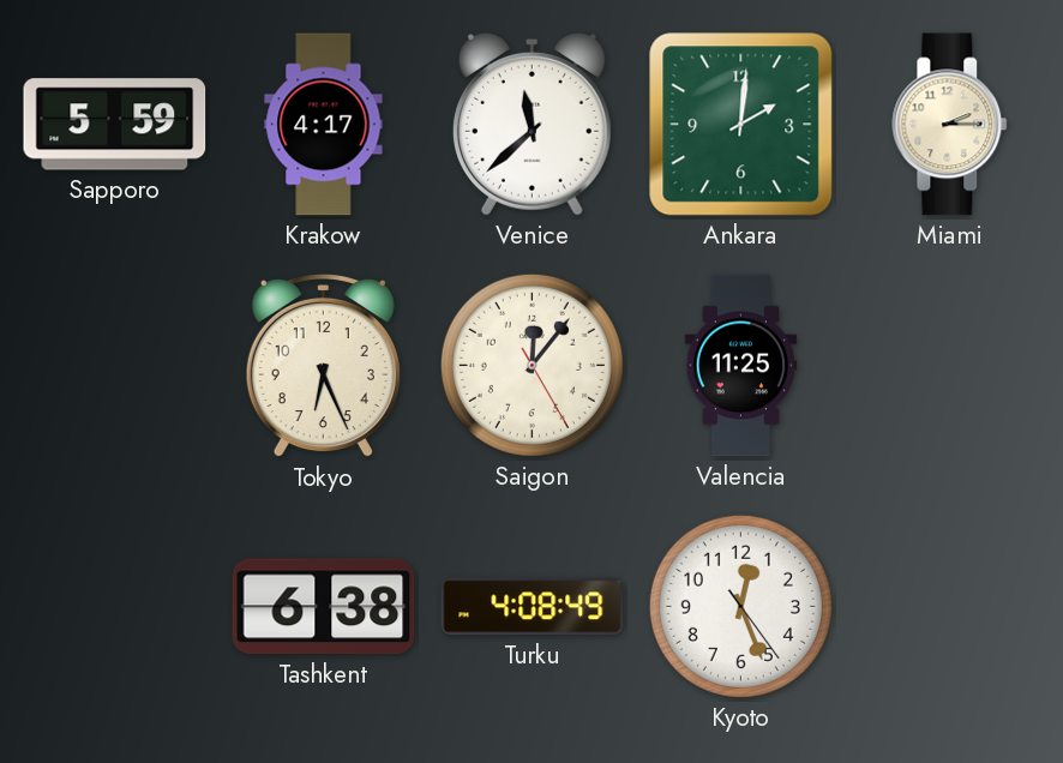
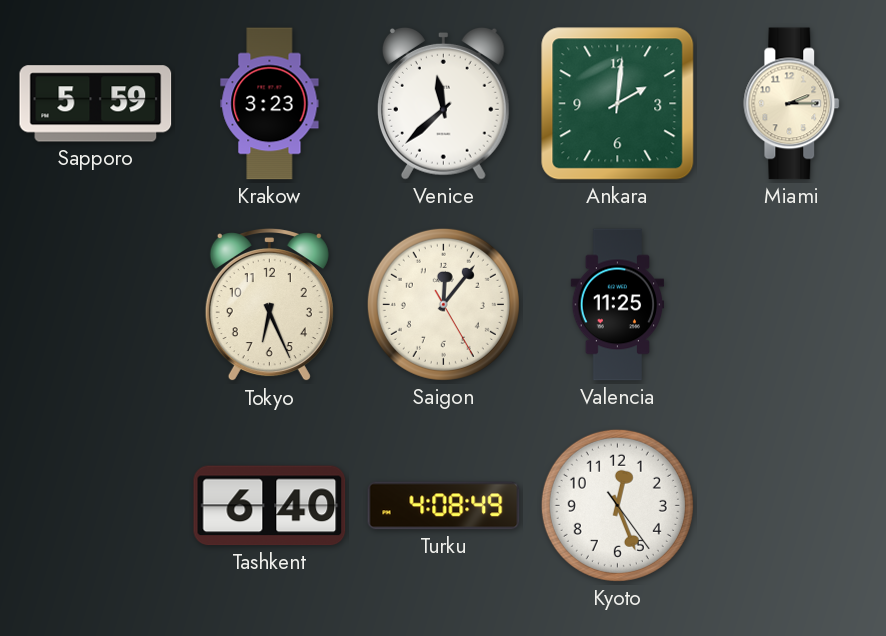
Krakow: 4:17 -> 3:23 (270, 104)
Tashkent: 6:38 -> 6:40 (270, 506)
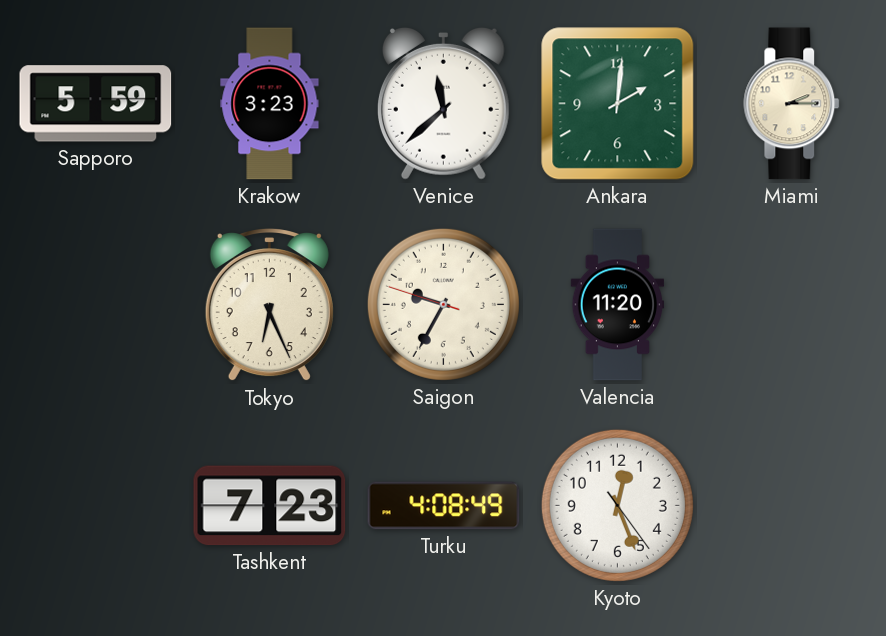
Saigon: 12:06 -> 9:34 (443, 304)
Valencia: 11:25 -> 11:20 (618, 305)
Tashkent: 6:40 -> 7:23 (270, 506)
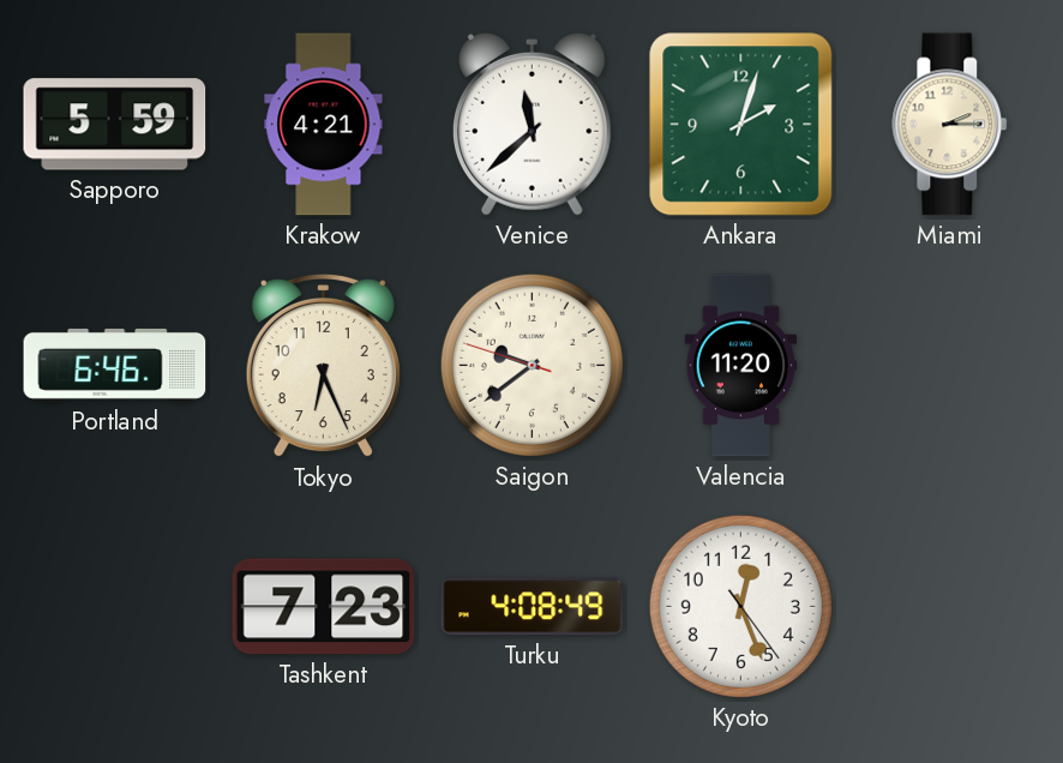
Krakow: 3:23 -> 4:21 (324, 125)
Ankara: 2:01 -> 2:03 (741, 125)
Portland: none -> 6:46 (115, 365)
Saigon: 9:34 -> 9:38 (531, 365)
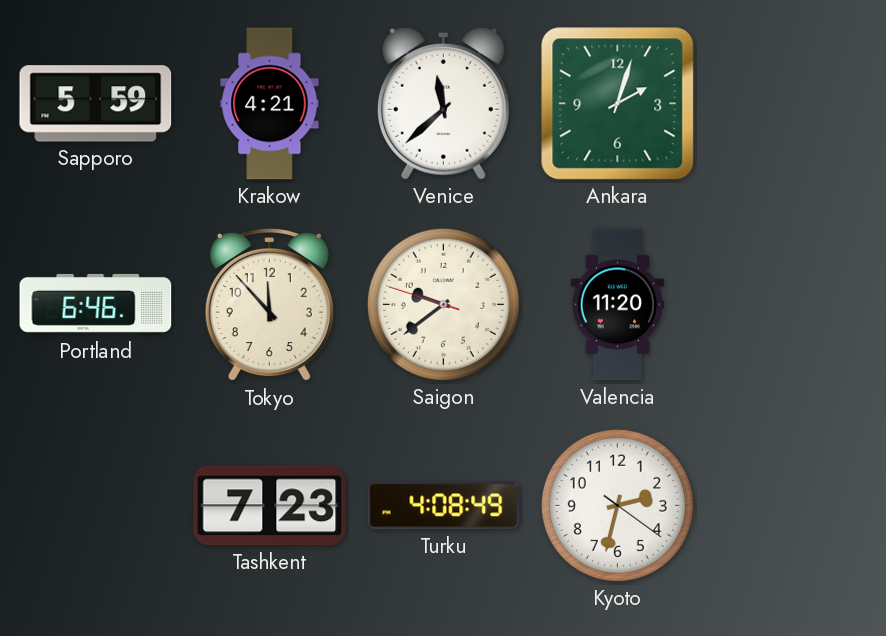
Miami: 2:15 -> none (950, 125)
Tokyo: 6:26 -> 11:53 (269, 306)
Kyoto: 12:26 -> 2:32 (617, 505)
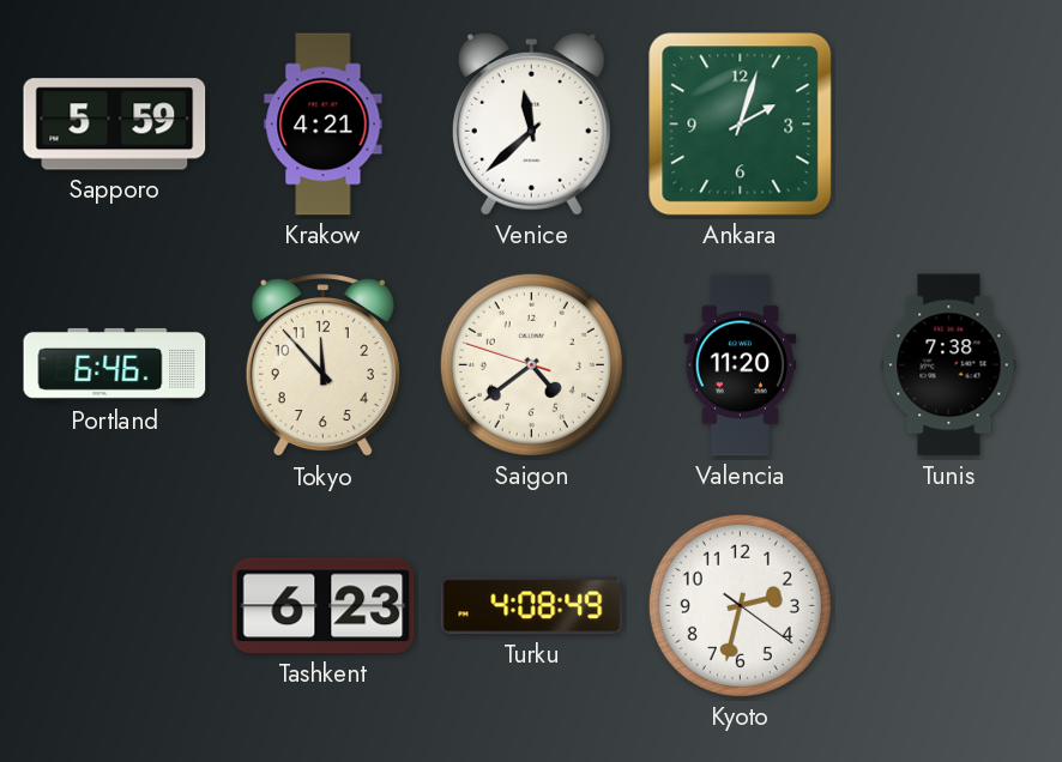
Saigon: 9:38 -> 4:38 (531, 364)
Tunis: none -> 7:38 (949, 365)
Tashkent: 7:23 -> 6:23 (324, 606)
